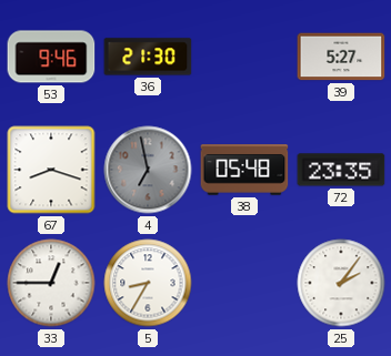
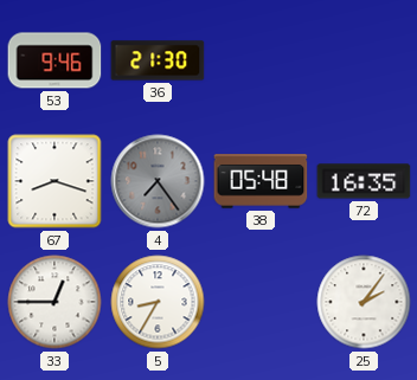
39: 5:27 -> none (341, 57)
4: 6:58 -> 7:24 (158, 181)
72: 23:35 -> 16:35 (364, 181)
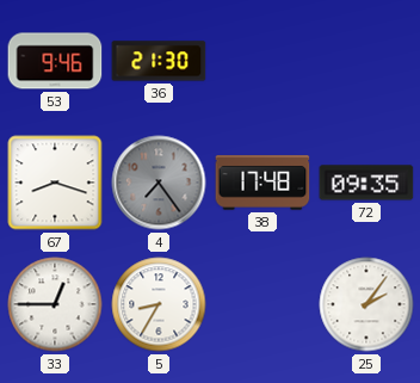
38: 05:48 -> 17:48 (262, 183)
72: 16:35 -> 09:35 (366, 183)
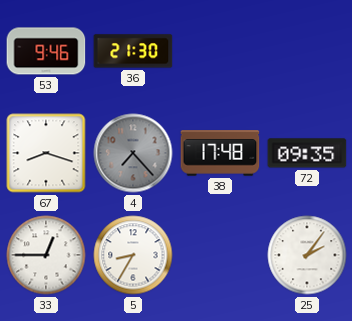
4: 7:24 -> 7:23 (133, 153)
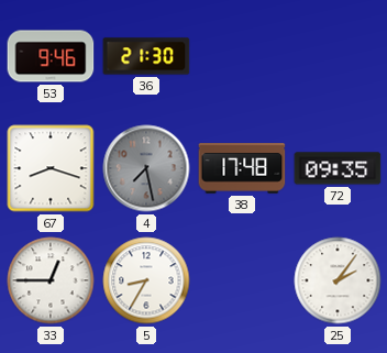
4: 7:23 -> 7:28 (146, 168)
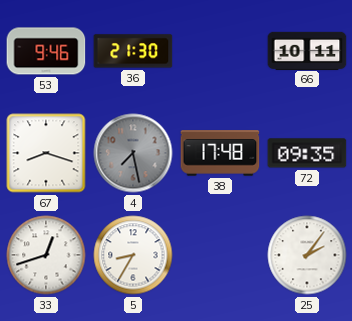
66: none -> 10:11 (307, 50)
33: 12:45 -> 12:42 (46, 255)
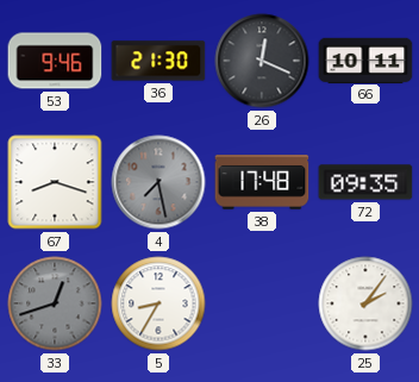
26: none -> 12:19 (262, 61)
33 dial: white -> grey (55, 303)
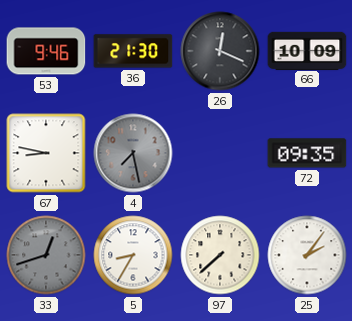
66: 10:11 -> 10:09 (307, 50)
67: 8:18 -> 8:47 (46, 153)
38: 17:48 -> none (262, 182)
97: none -> 7:38 (220, 255)
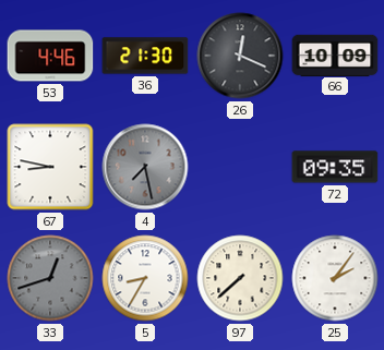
53: 9:46 -> 4:46 (50, 56)
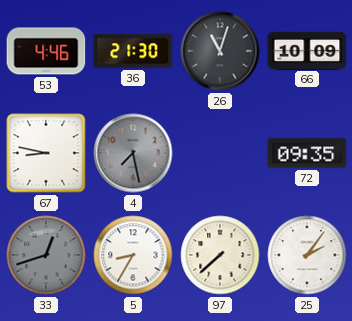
26: 12:19 -> 11:03 (220, 51)
